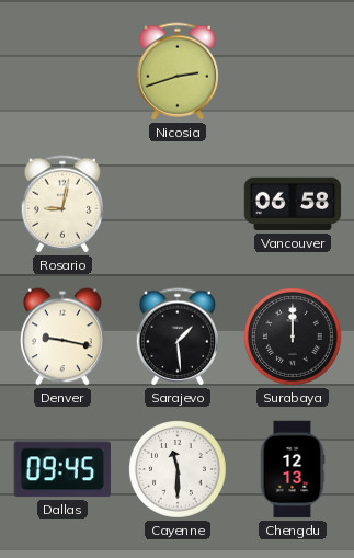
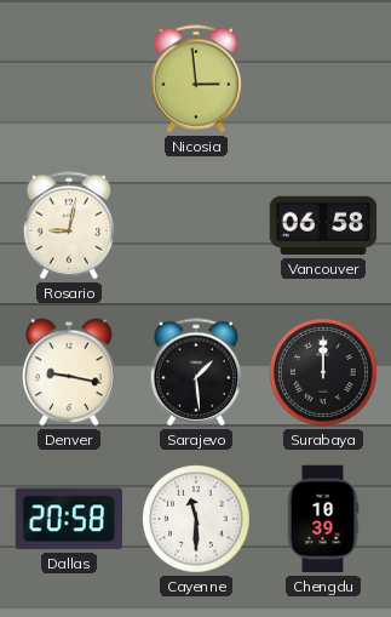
Nicosia: 2:42 -> 2:59 (196, 79)
Dallas: 09:45 -> 20:58 (69, 519)
Chengdu: 12:13 -> 10:39 (323, 519)
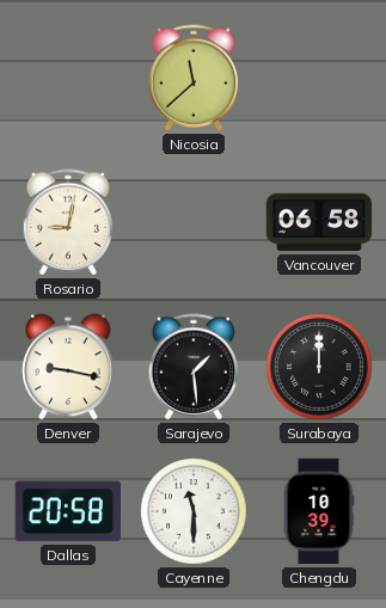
Nicosia: 2:59 -> 11:38 (194, 78)
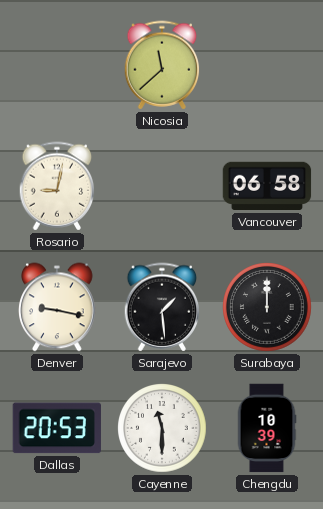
Dallas: 20:58 -> 20:53 (57, 428)
